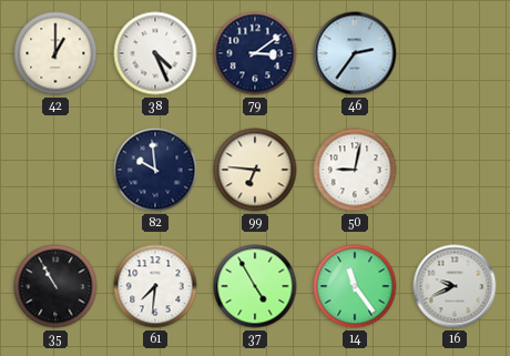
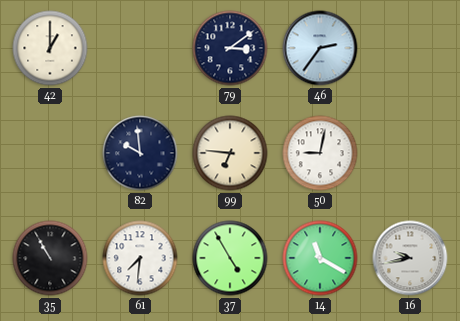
38: 4:26 -> none (155, 53)
14: 11:24 -> 11:20 (320, 258)
16: 9:41 -> 9:43 (410, 258)
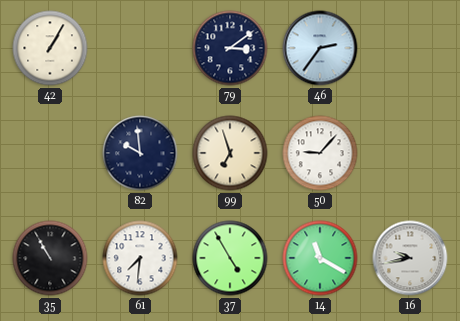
42: 1:00 -> 1:05 (50, 48)
99: 6:46 -> 6:57 (230, 153)
50: 9:02 -> 9:07 (320, 153)
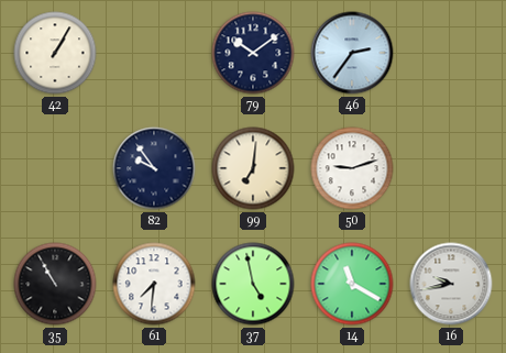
79: 3:09 -> 10:09 (253, 53)
82: 9:59 -> 9:54 (154, 168)
99: 6:57 -> 7:01 (253, 168)
50: 9:07 -> 9:12 (352, 168)
37: 4:55 -> 4:58 (253, 284)
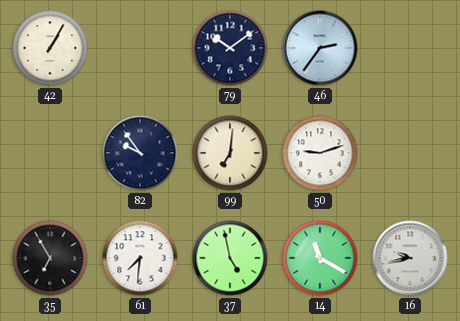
35: 10:55 -> 6:55 (50, 258)
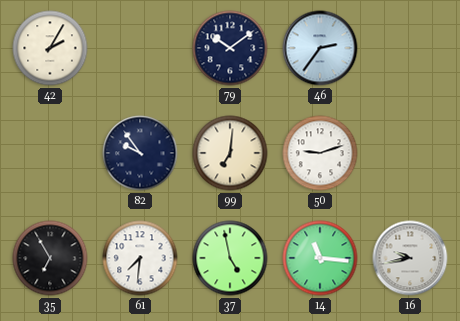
42: 1:05 -> 2:05 (50, 48)
14: 11:20 -> 11:16 (320, 258)
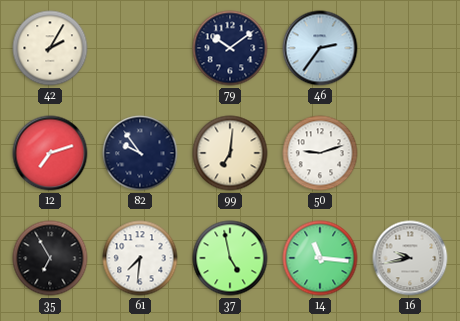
12: none -> 7:12 (50, 153)
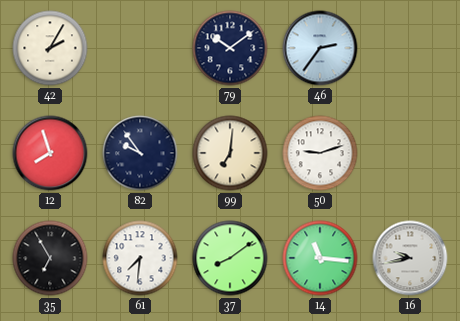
12: 7:12 -> 7:57 (50, 153)
37: 4:58 -> 8:09 (230, 258)
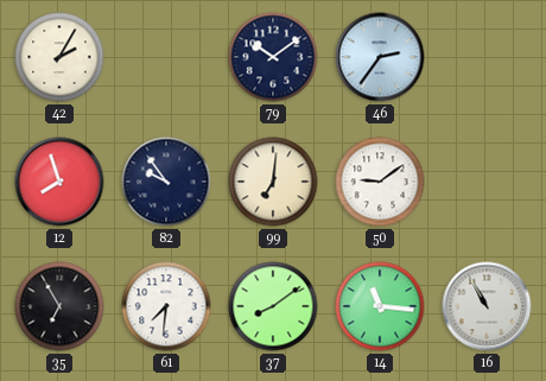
50: 9:12 -> 9:09 (380, 182)
16: 9:43 -> 10:55 (487, 306)
